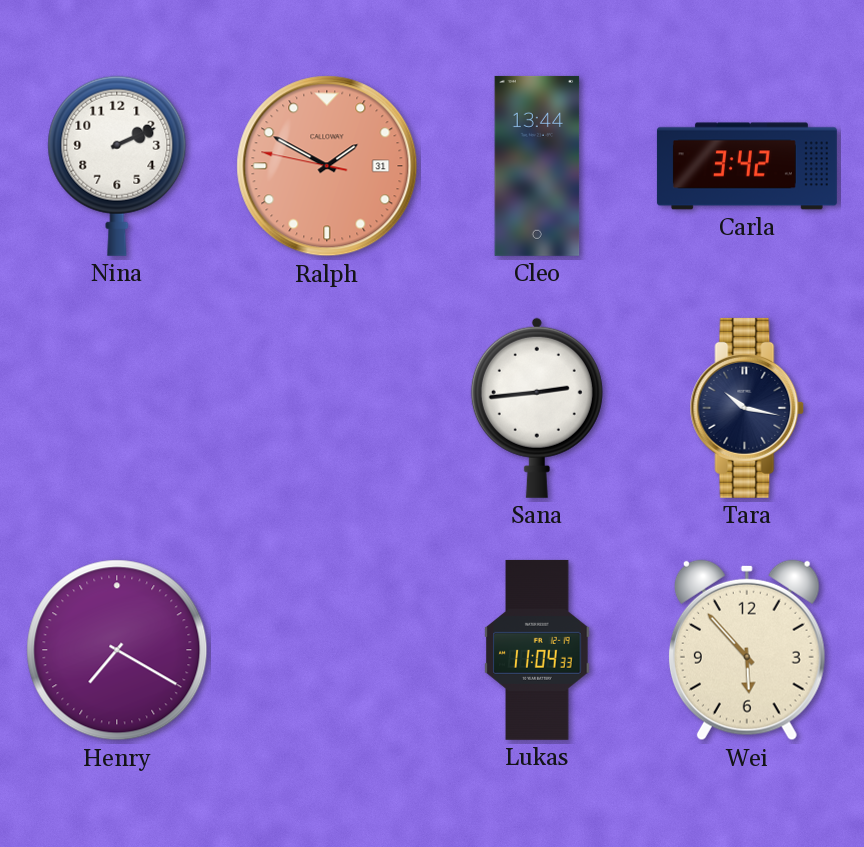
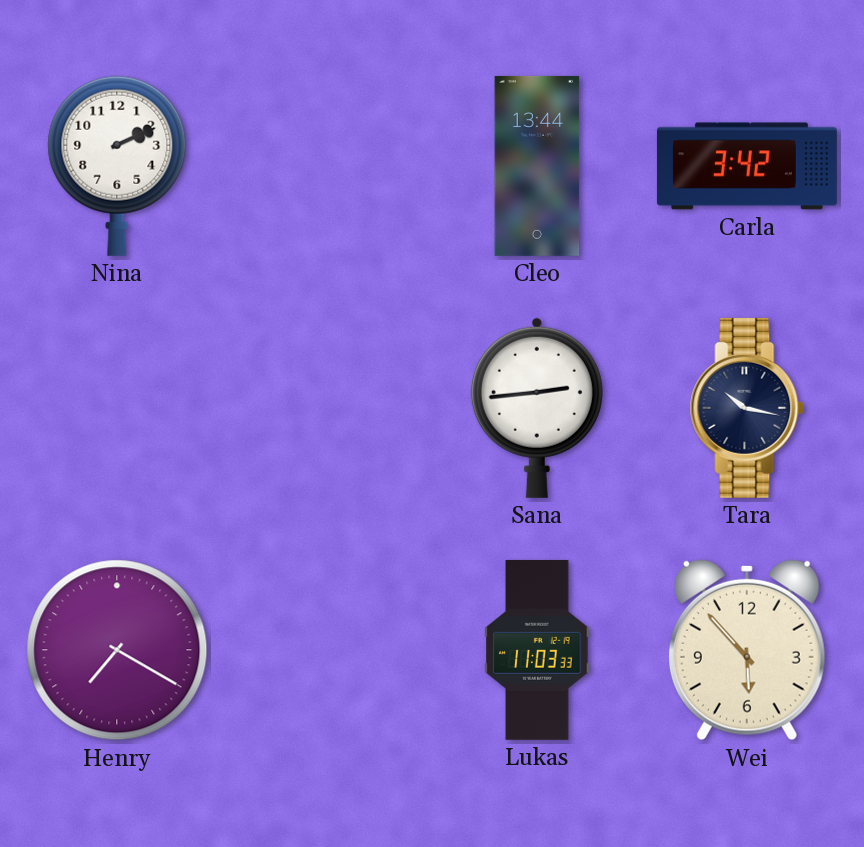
Ralph: 1:49 -> none (327, 166)
Lukas: 11:04 -> 11:03 (537, 650)
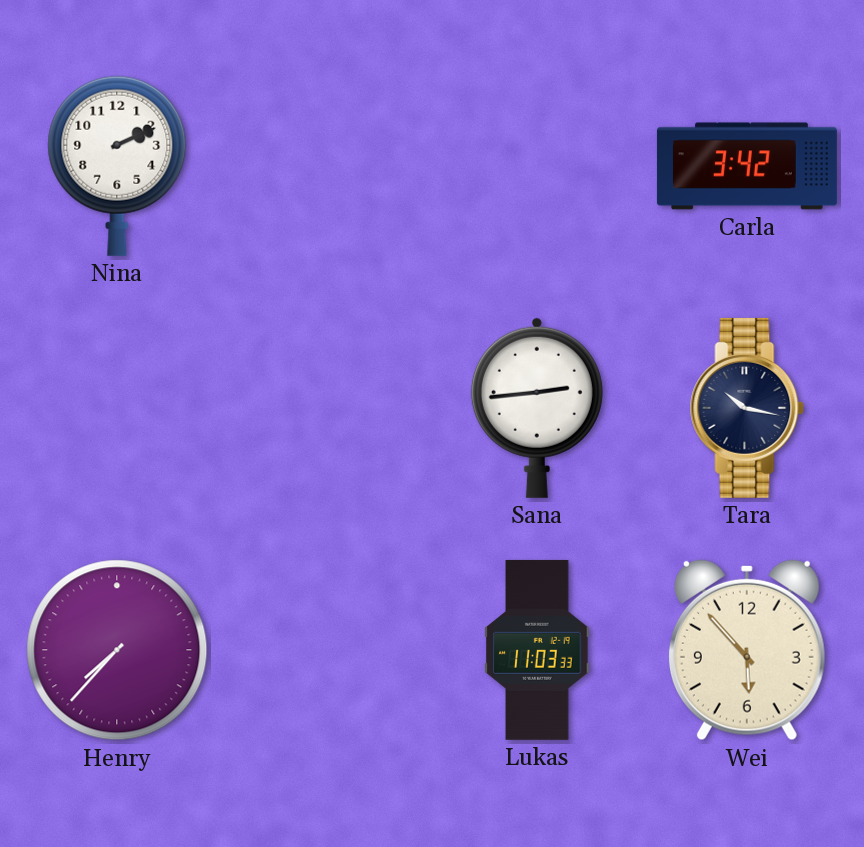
Cleo: 13:44 -> none (537, 166)
Henry: 7:20 -> 7:37 (117, 650)
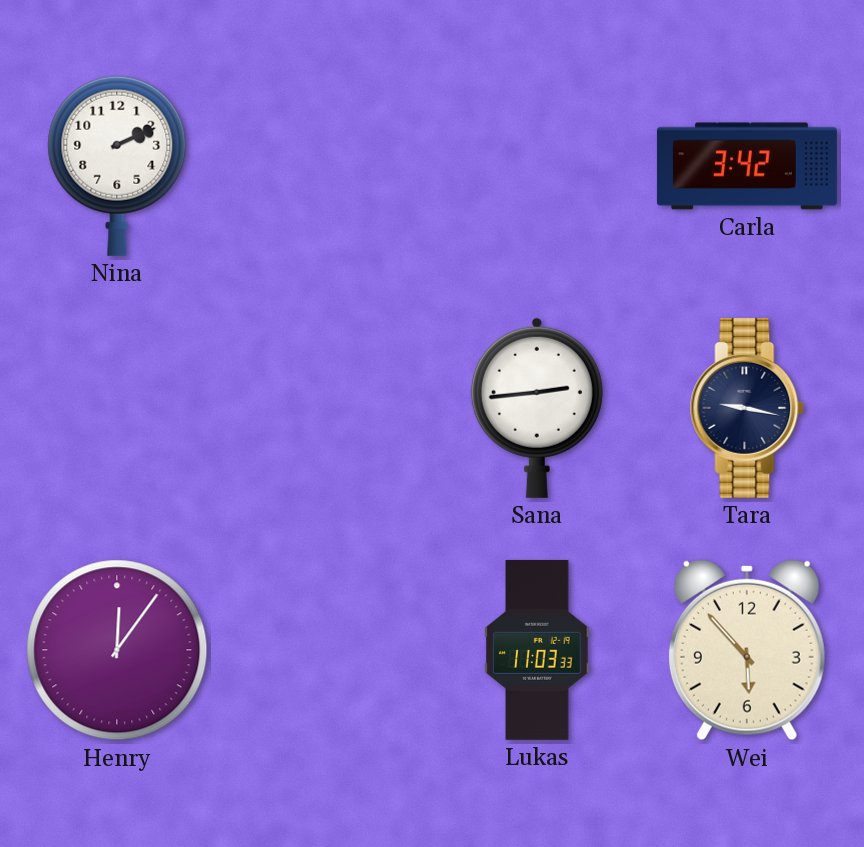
Tara: 10:17 -> 9:17 (747, 408)
Henry: 7:37 -> 12:06 (117, 650)
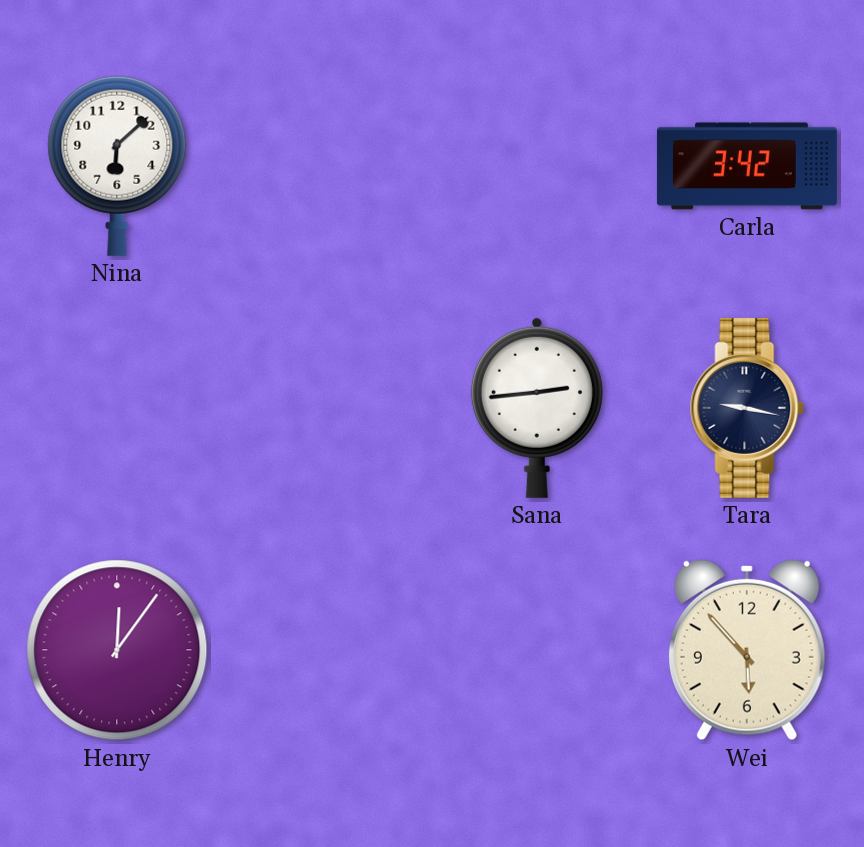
Nina: 2:11 -> 6:08 (117, 166)
Lukas: 11:03 -> none (537, 650)
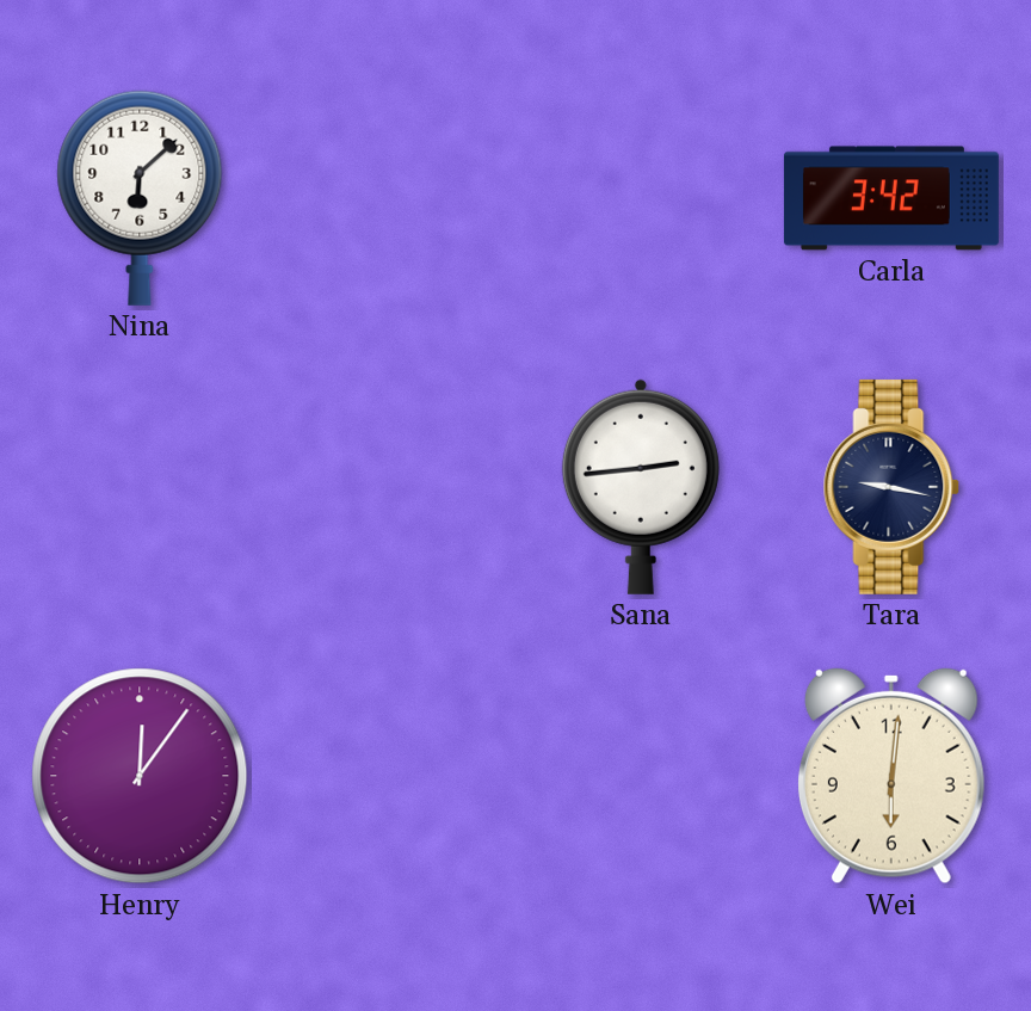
Wei: 5:53 -> 6:01 (891, 776)
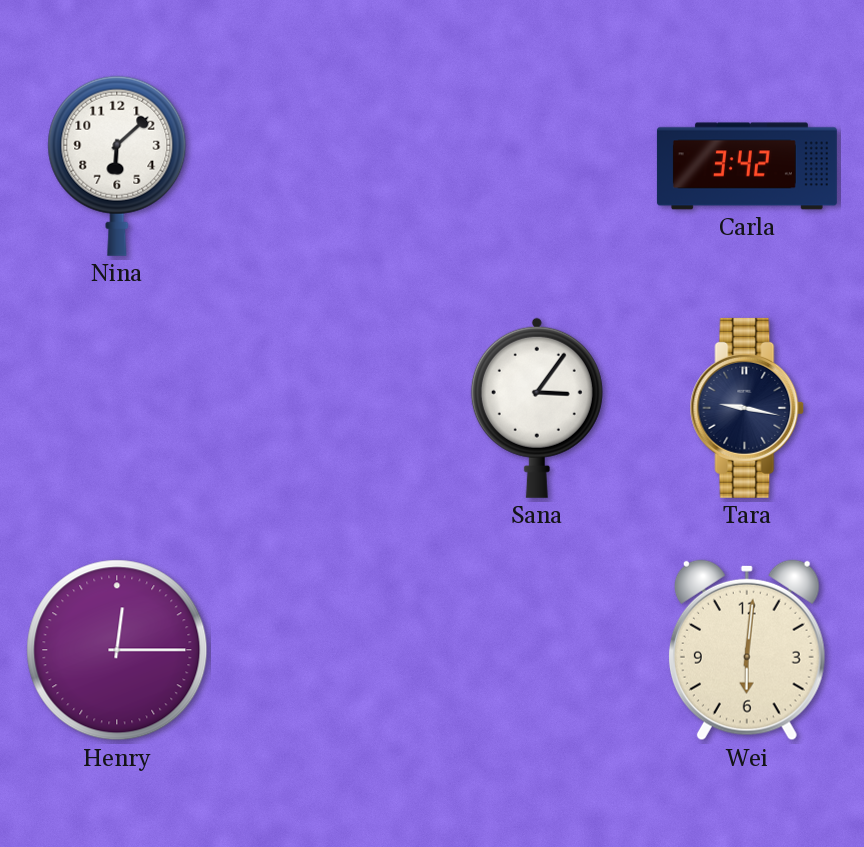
Sana: 2:44 -> 3:06 (537, 408)
Henry: 12:06 -> 12:15 (117, 650)
